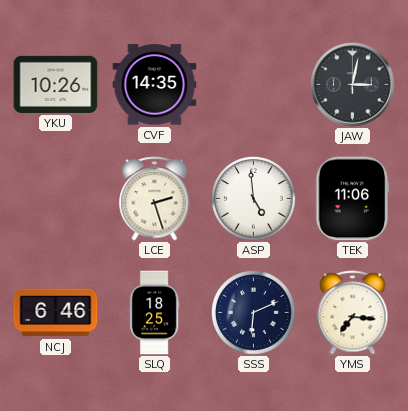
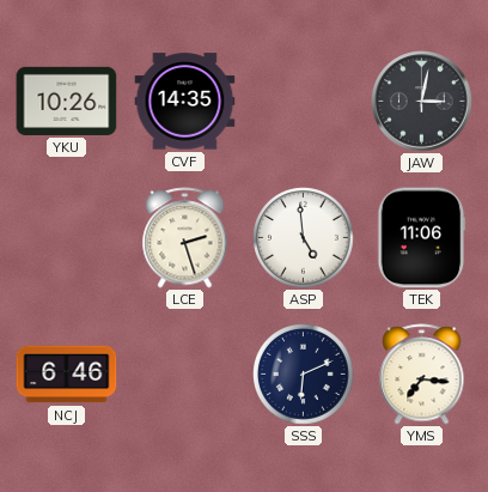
SLQ: 18:25 -> none (154, 313)
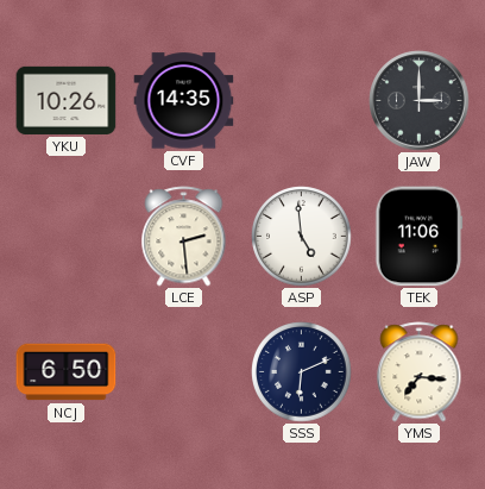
JAW: 3:02 -> 3:00 (420, 101)
LCE: 2:27 -> 2:29 (184, 237)
NCJ: 6:46 -> 6:50 (67, 372)
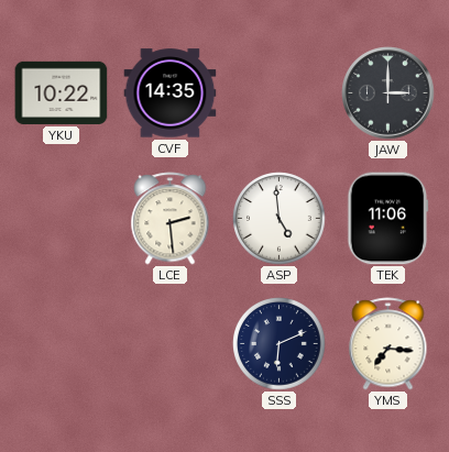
YKU: 10:26 -> 10:22 (62, 92)
NCJ: 6:50 -> none (67, 372)
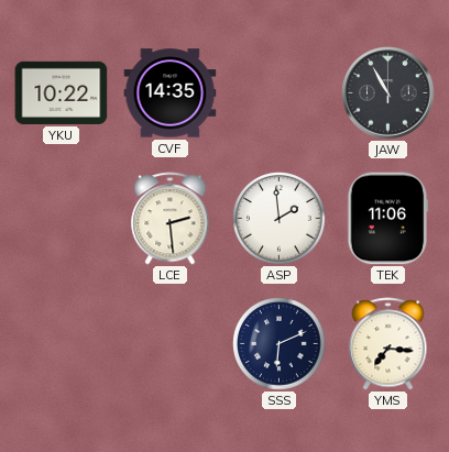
JAW: 3:00 -> 10:55 (388, 93)
ASP: 4:59 -> 1:59 (280, 219)
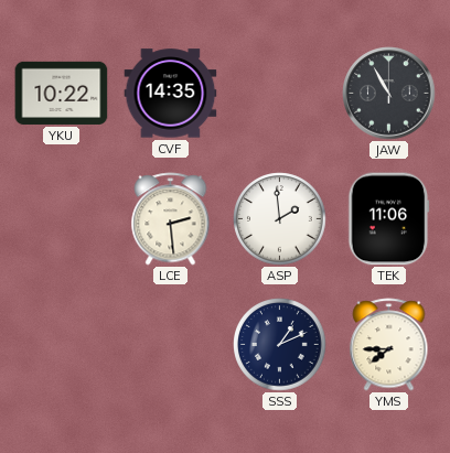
SSS: 6:11 -> 1:11 (280, 345)
YMS: 7:16 -> 7:45 (389, 345)
